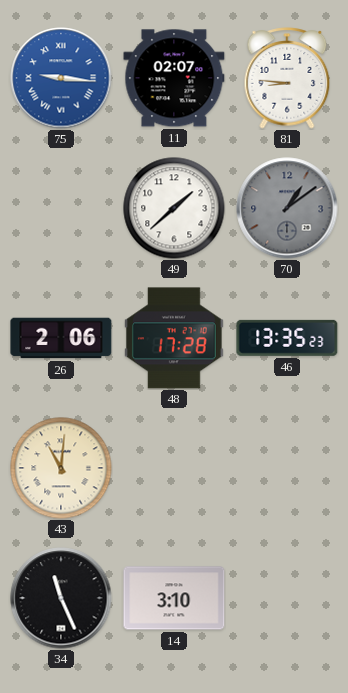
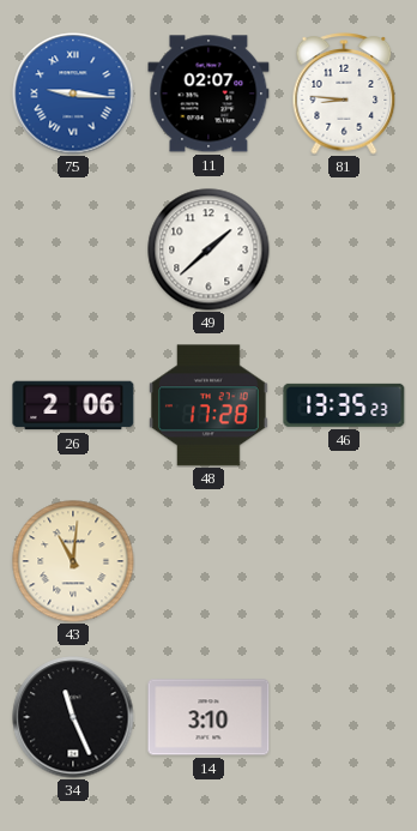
70: 1:09 -> none (287, 208)
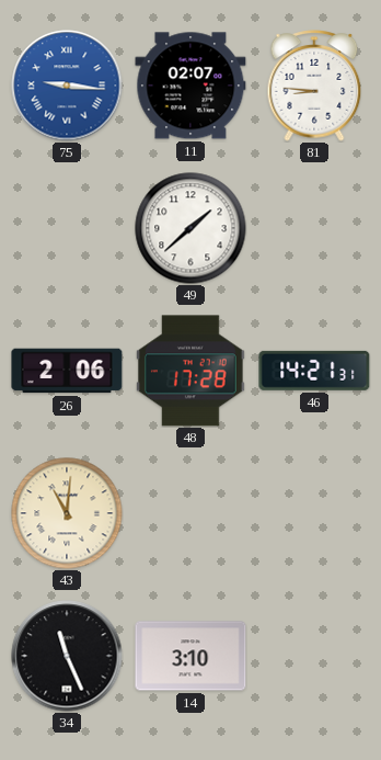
46: 13:35 -> 14:21 (314, 371)
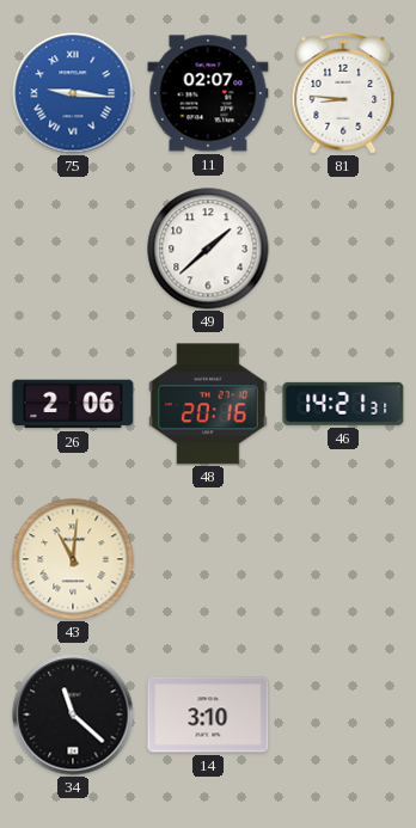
48: 17:28 -> 20:16 (208, 404)
34: 11:26 -> 11:22 (73, 714)
